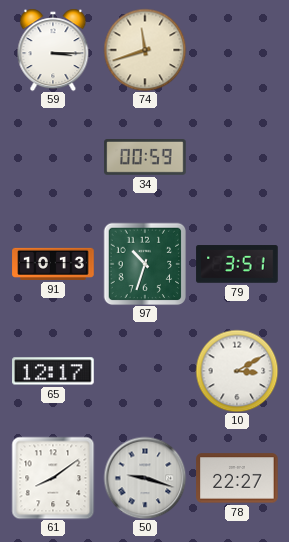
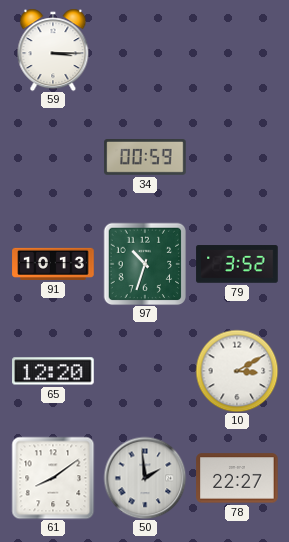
74: 11:42 -> none (145, 50)
79: 3:51 -> 3:52 (237, 264)
65: 12:17 -> 12:20 (53, 371)
50: 9:18 -> 1:59 (145, 478)
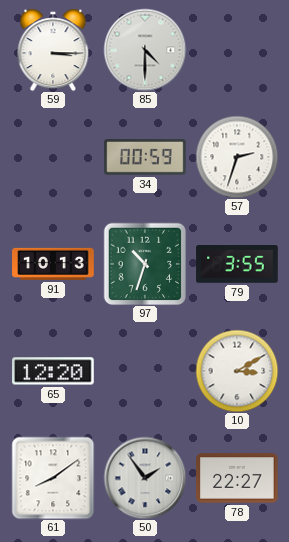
85: none -> 4:30 (145, 50)
57: none -> 2:33 (237, 157)
79: 3:52 -> 3:55 (237, 264)
50: 1:59 -> 1:54 (145, 478)
